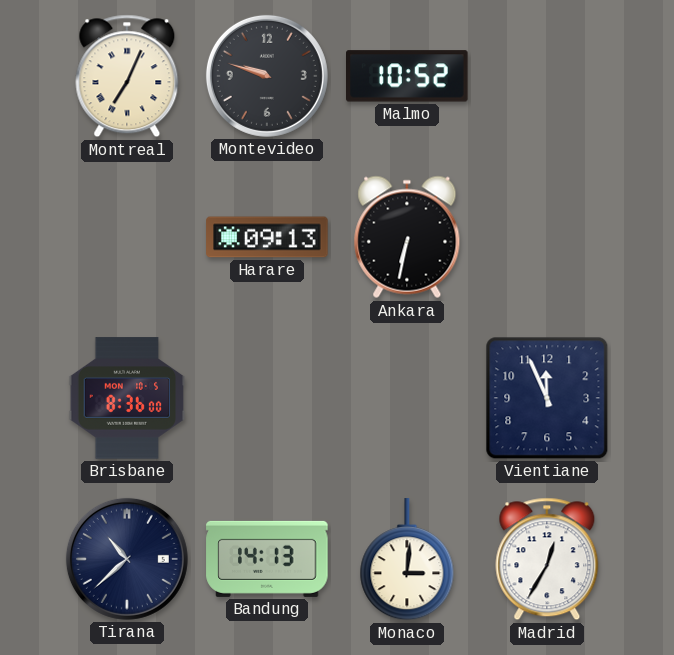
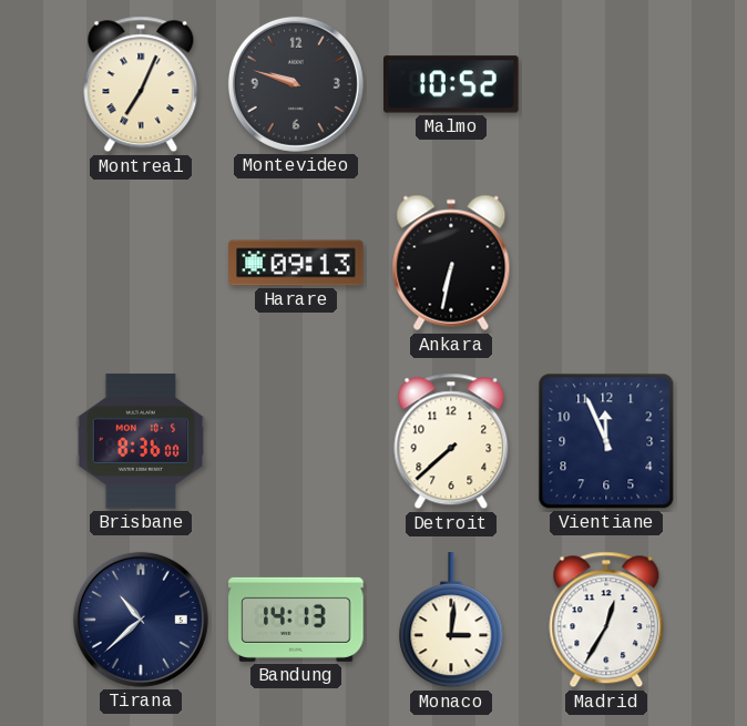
Detroit: none -> 7:38 (451, 441)
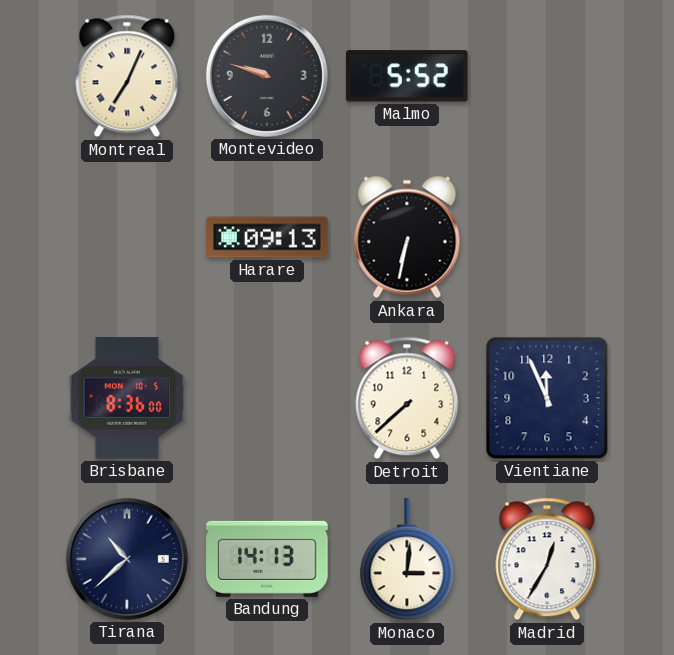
Malmo: 10:52 -> 5:52 (407, 76)
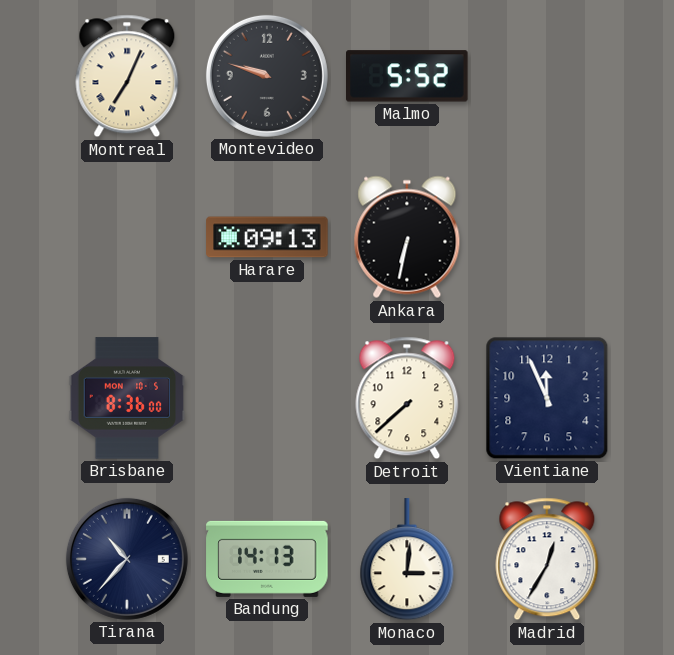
Tirana: 10:38 -> 10:37 (127, 559)
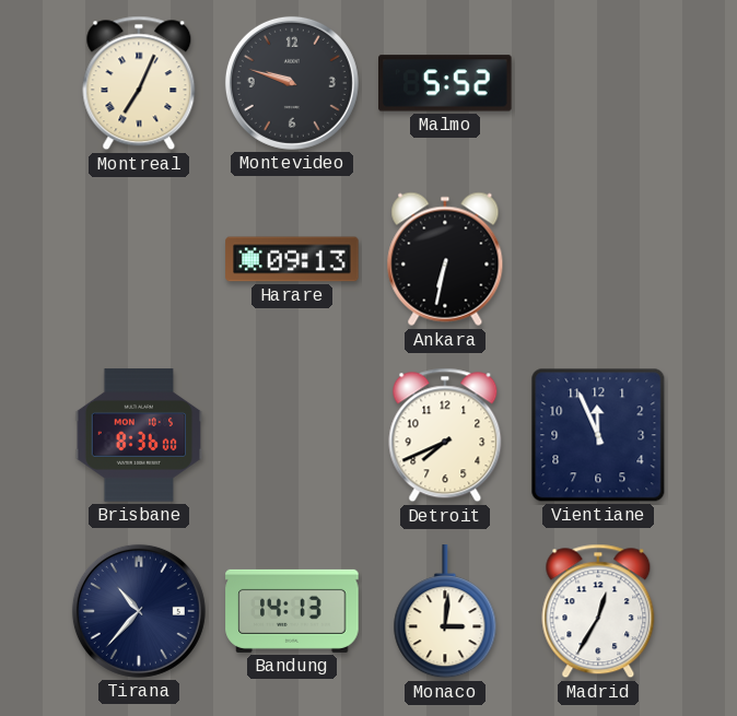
Detroit: 7:38 -> 7:41 (445, 435)
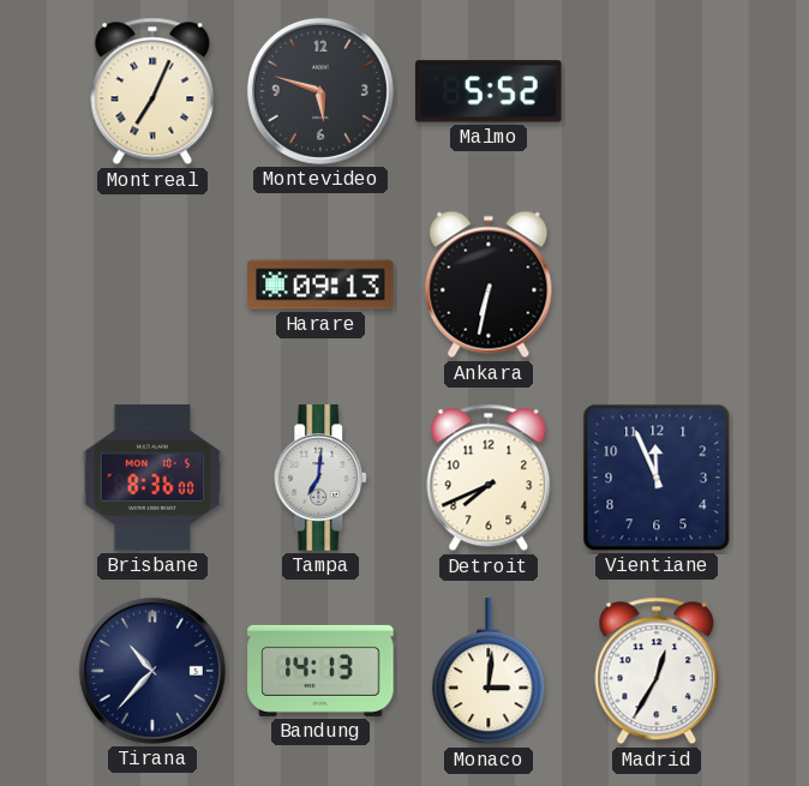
Montevideo: 9:48 -> 5:48 (320, 91)
Tampa: none -> 7:01 (322, 478)
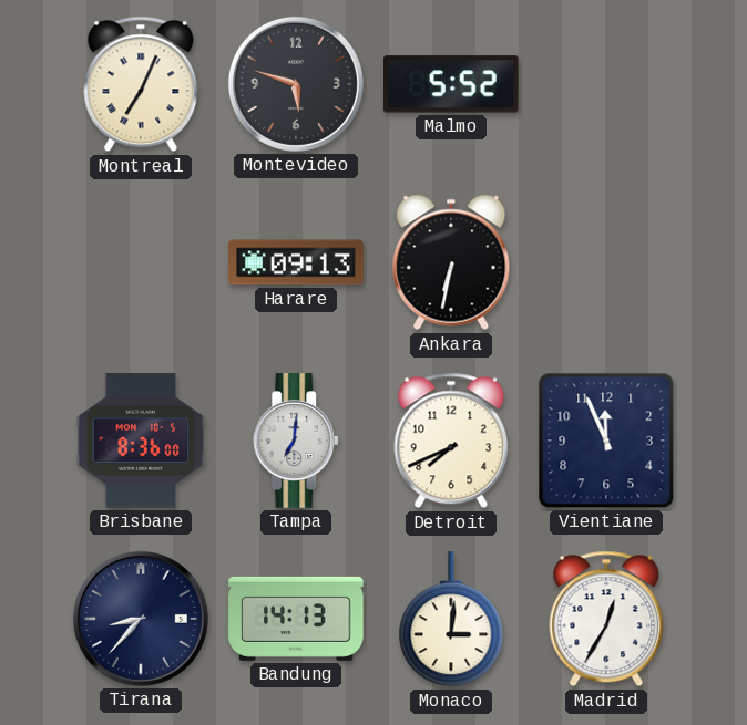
Tirana: 10:37 -> 8:37 (141, 619)
